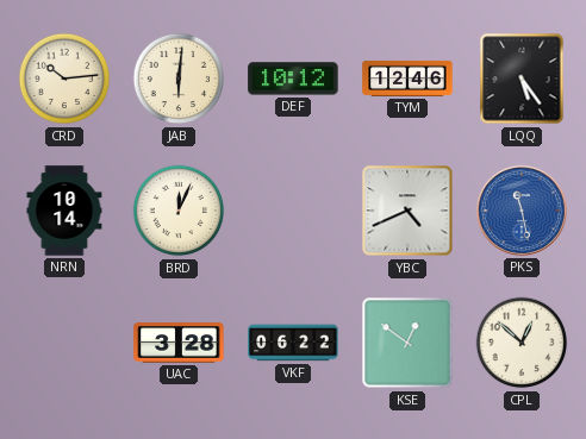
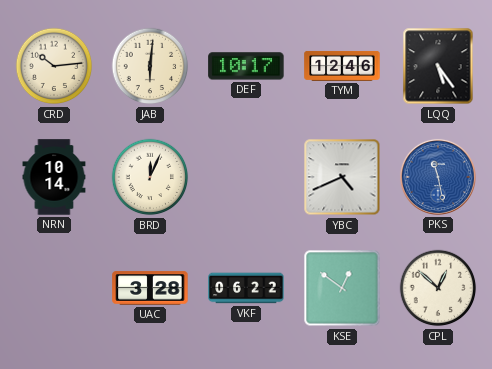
DEF: 10:12 -> 10:17 (246, 66)
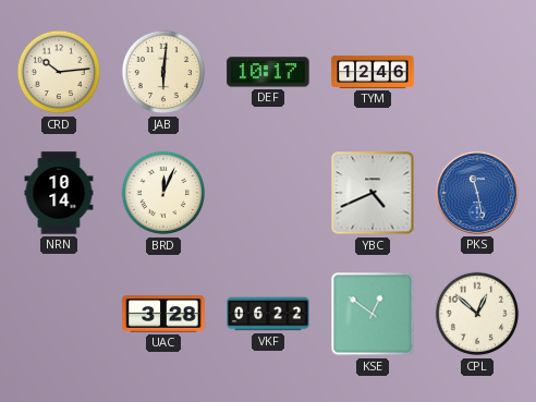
LQQ: 5:24 -> none (438, 66)
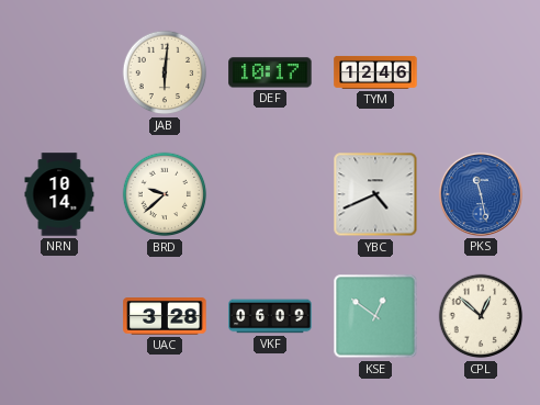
CRD: 10:14 -> none (59, 72)
BRD: 12:04 -> 9:38 (165, 194)
VKF: 06:22 -> 06:09 (270, 316)
